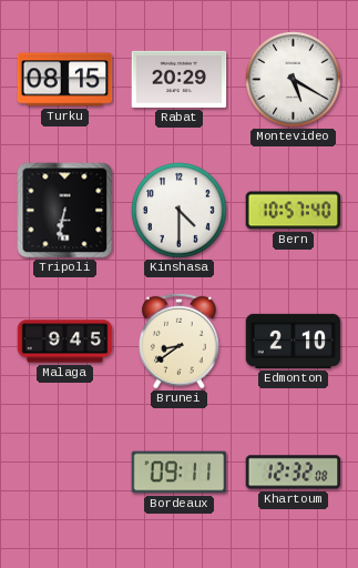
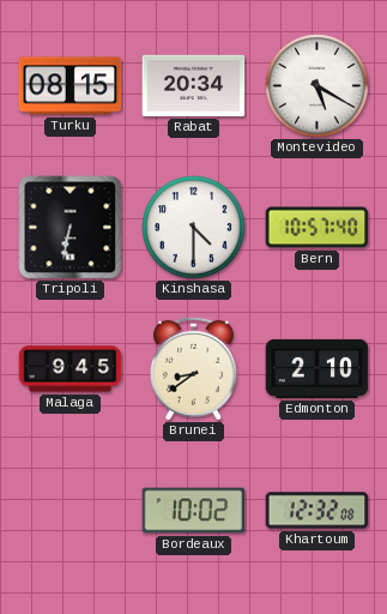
Rabat: 20:29 -> 20:34 (194, 85)
Bordeaux: 09:11 -> 10:02 (194, 511)
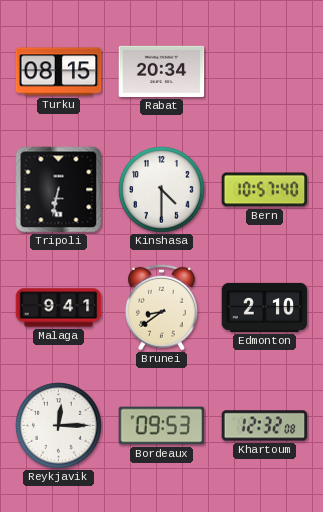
Montevideo: 5:20 -> none (318, 86)
Malaga: 9:45 -> 9:41 (59, 308)
Reykjavik: none -> 12:15 (59, 426)
Bordeaux: 10:02 -> 09:53 (162, 426)
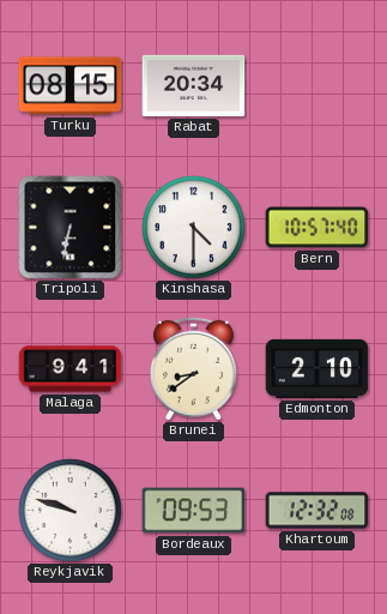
Reykjavik: 12:15 -> 9:48 (71, 511)
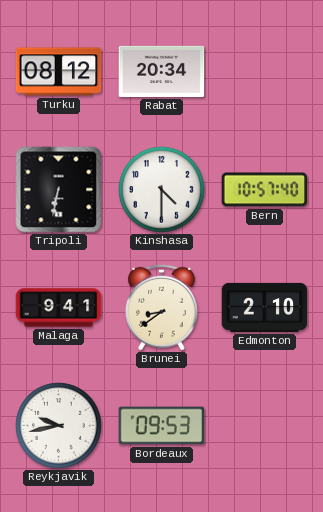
Turku: 08:15 -> 08:12 (59, 72)
Reykjavik: 9:48 -> 9:43 (59, 426)
Khartoum: 12:32 -> none (318, 511)
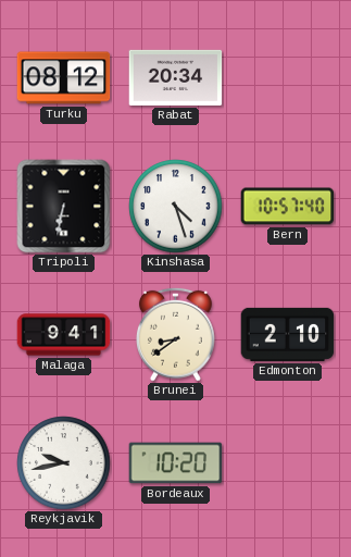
Kinshasa: 4:30 -> 4:27 (176, 207)
Bordeaux: 09:53 -> 10:20 (176, 463)
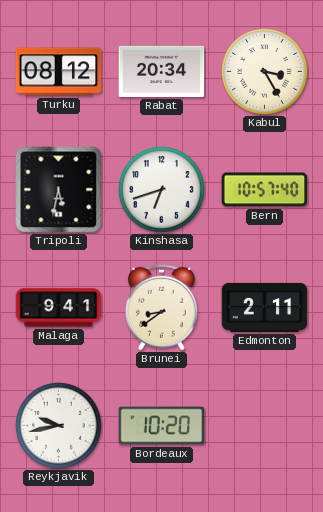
Kabul: none -> 3:25 (265, 72)
Tripoli: 6:32 -> 5:32 (59, 190)
Kinshasa: 4:27 -> 6:42 (162, 190)
Edmonton: 2:10 -> 2:11 (265, 307)
